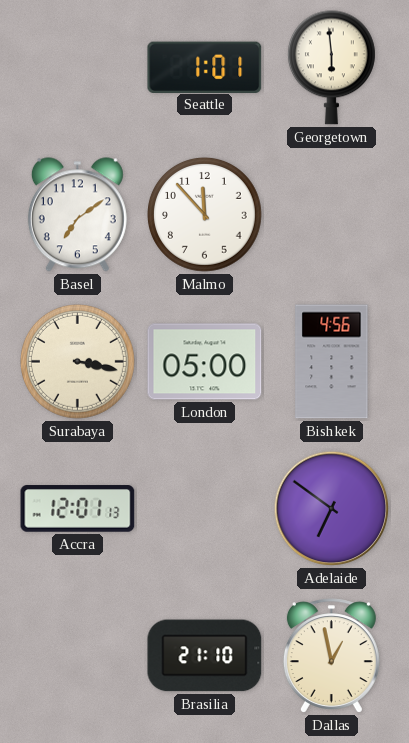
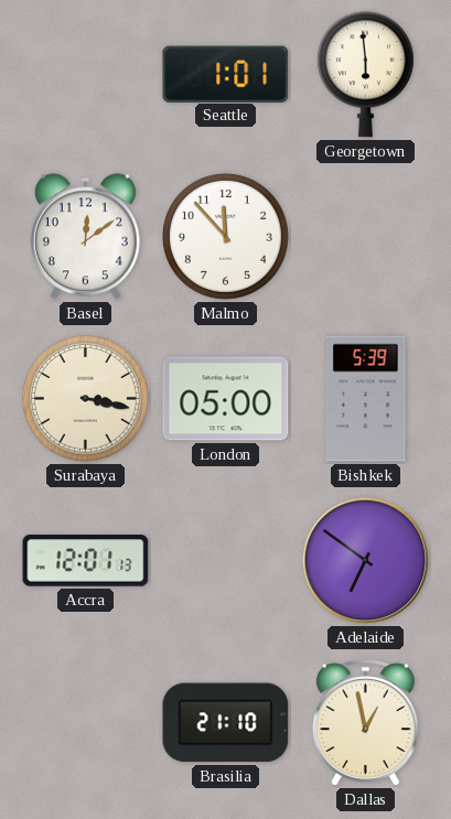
Basel: 7:09 -> 12:09 (85, 237)
Bishkek: 4:56 -> 5:39 (366, 399)
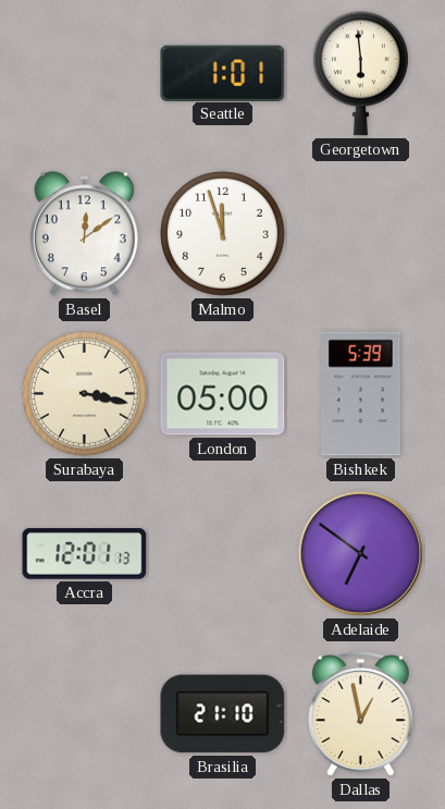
Malmo: 11:53 -> 11:57 (223, 234)
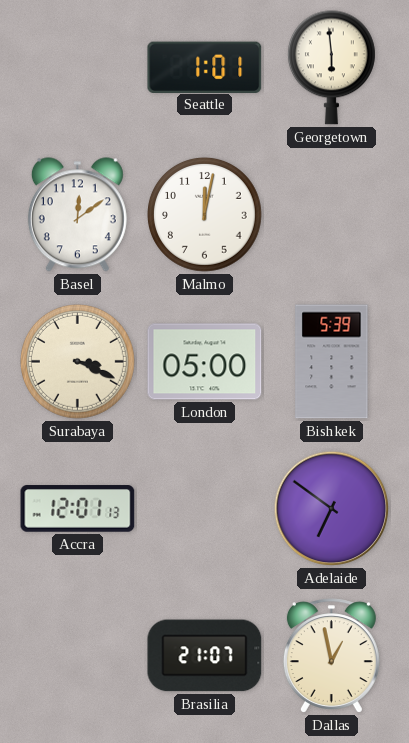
Malmo: 11:57 -> 12:02 (205, 215)
Surabaya: 3:17 -> 3:19 (78, 362)
Brasilia: 21:10 -> 21:07 (205, 656)
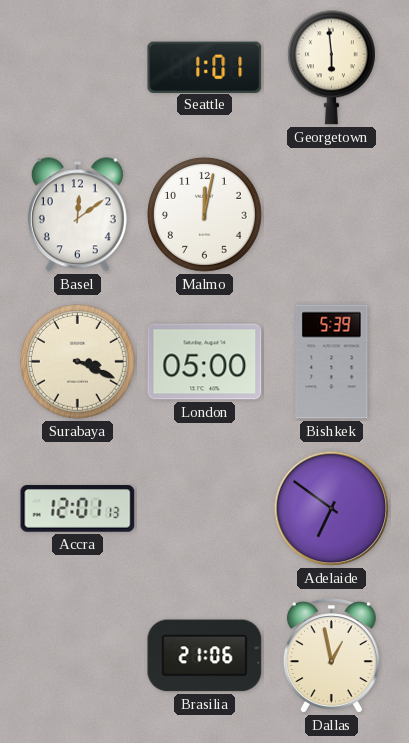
Brasilia: 21:07 -> 21:06 (205, 656)
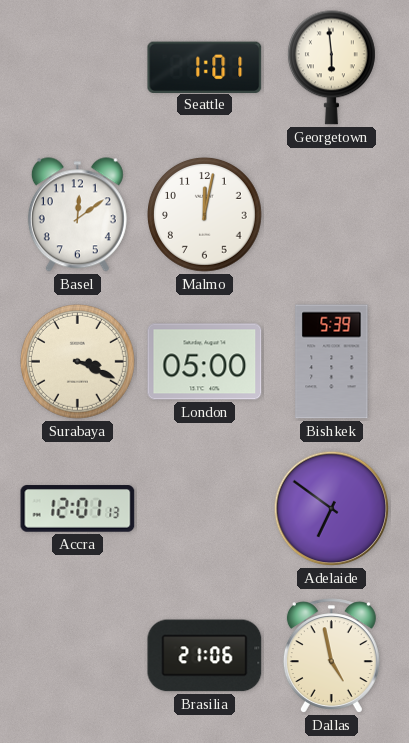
Dallas: 12:58 -> 4:58 (331, 656)
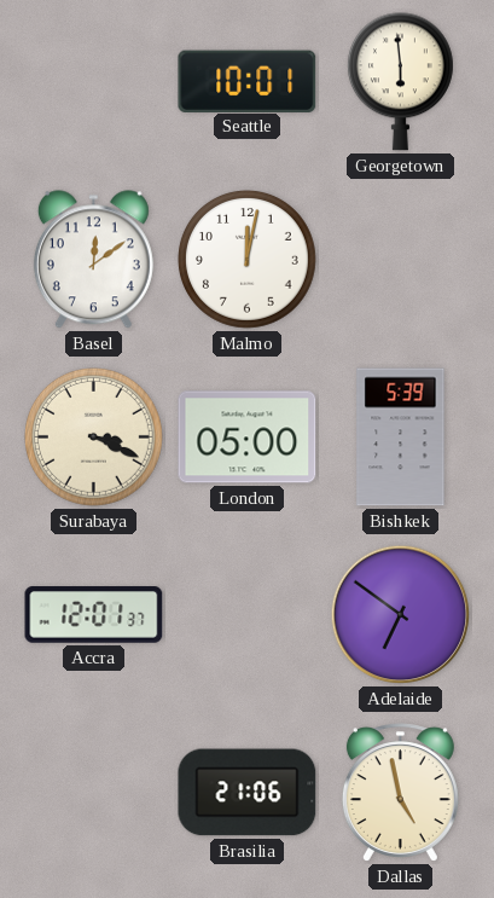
Seattle: 1:01 -> 10:01 (248, 81)
Accra: 12:01:13 -> 12:01:37 (94, 615)
